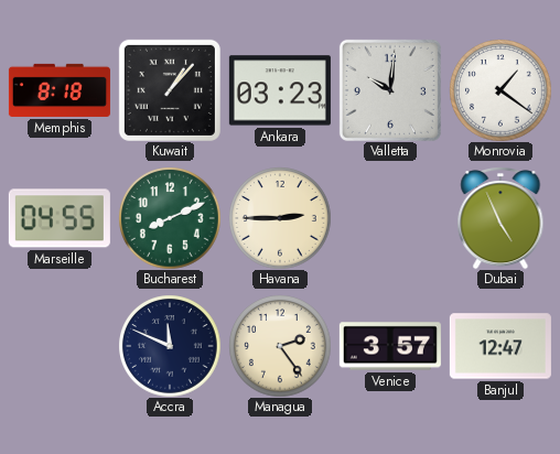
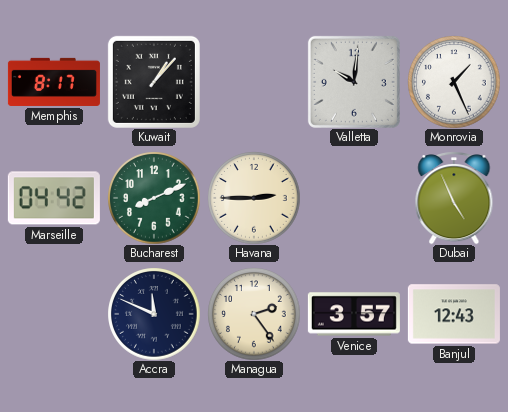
Memphis: 8:18 -> 8:17 (54, 82)
Ankara: 03:23 -> none (280, 90)
Monrovia: 1:21 -> 1:26 (454, 82)
Marseille: 04:55 -> 04:42 (54, 198)
Banjul: 12:47 -> 12:43 (454, 314)
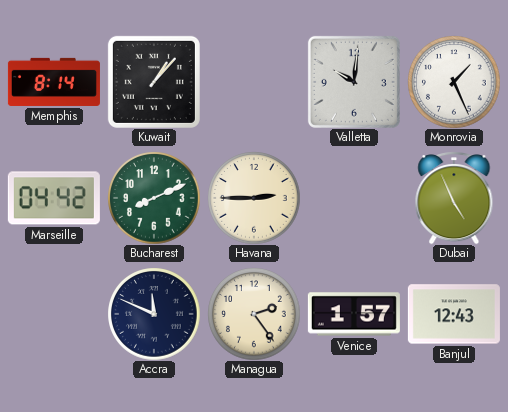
Memphis: 8:17 -> 8:14 (54, 82)
Venice: 3:57 -> 1:57 (354, 314)
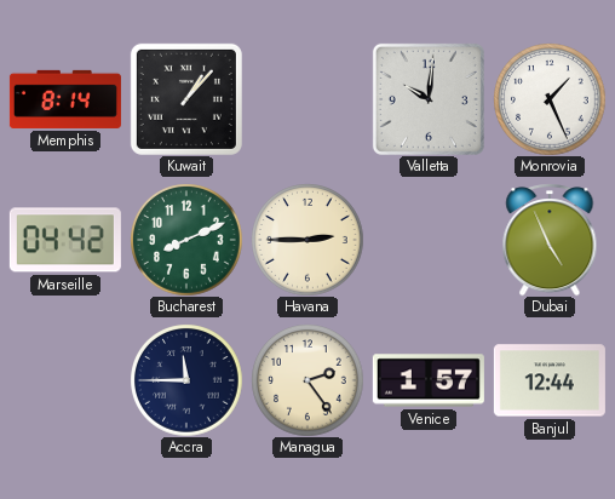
Accra: 11:49 -> 11:45 (186, 380)
Banjul: 12:43 -> 12:44 (550, 380)
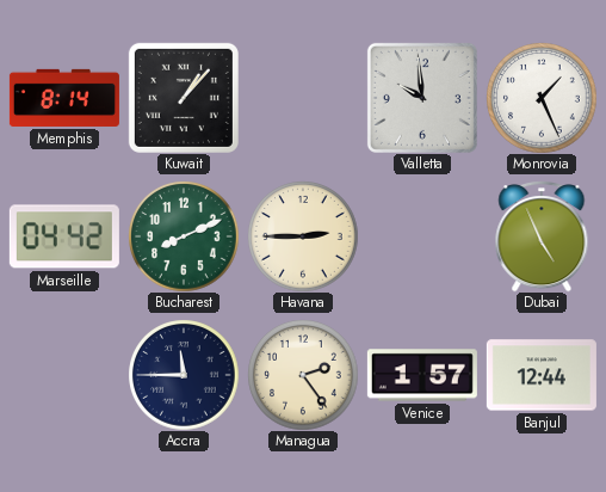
Valletta: 10:01 -> 9:59 (422, 98)
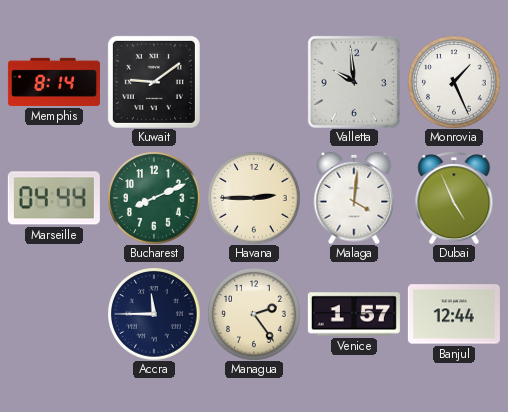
Kuwait: 1:07 -> 9:09 (154, 82)
Marseille: 04:42 -> 04:44 (54, 198)
Malaga: none -> 4:01 (354, 198)
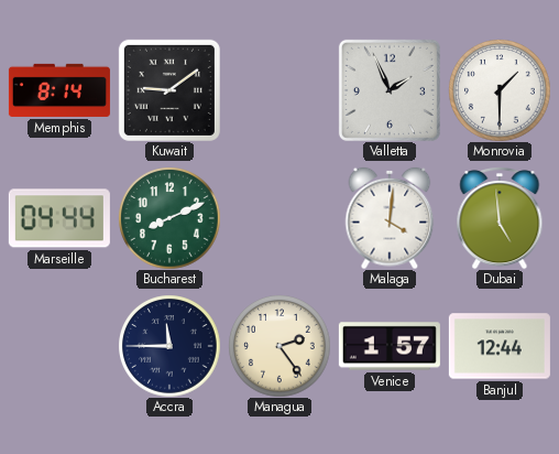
Valletta: 9:59 -> 1:56 (390, 90)
Monrovia: 1:26 -> 1:30 (500, 90)
Havana: 2:45 -> none (254, 198)
Dubai: 4:56 -> 4:59 (500, 218)
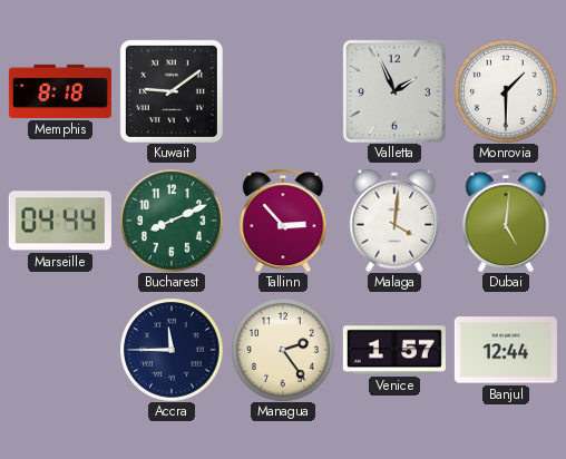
Memphis: 8:14 -> 8:18 (60, 91)
Tallinn: none -> 2:53 (283, 221)
Dubai: 4:59 -> 5:01 (506, 221)
